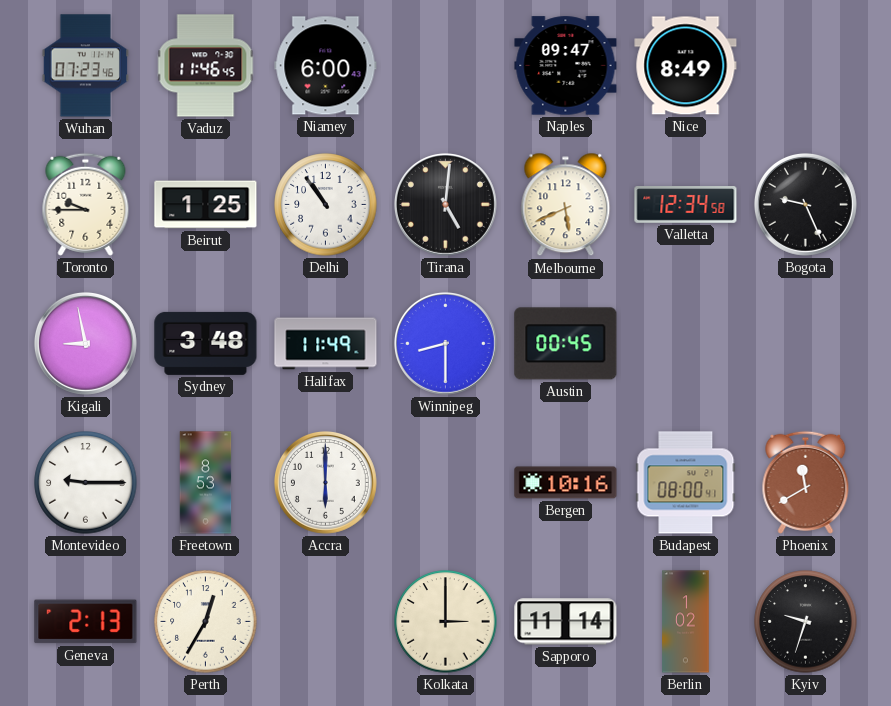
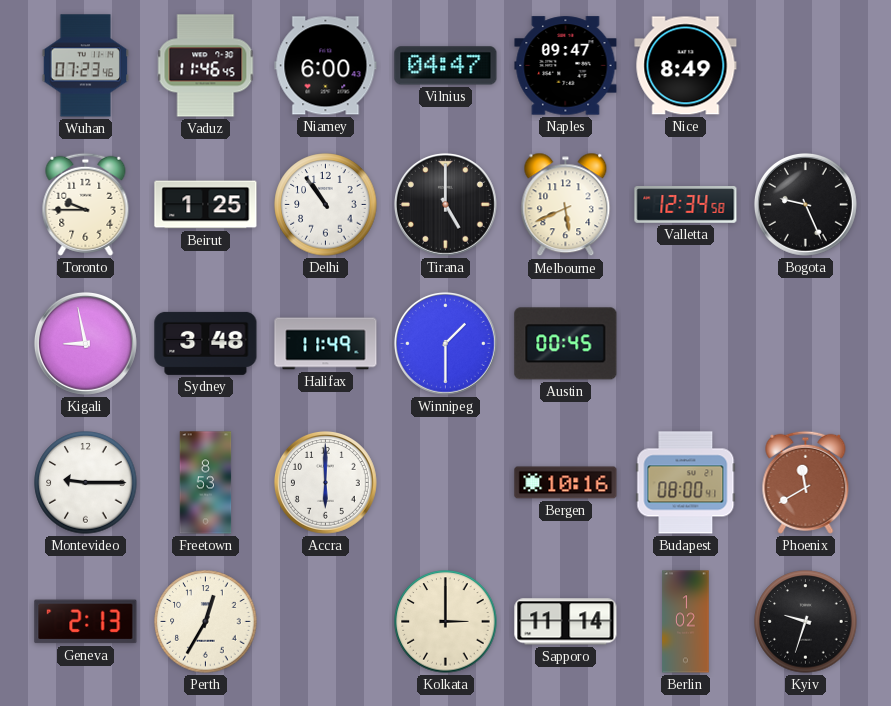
Vilnius: none -> 04:47 (446, 66)
Tirana: 5:01 -> 5:00 (445, 204)
Winnipeg: 8:30 -> 1:30 (445, 343)
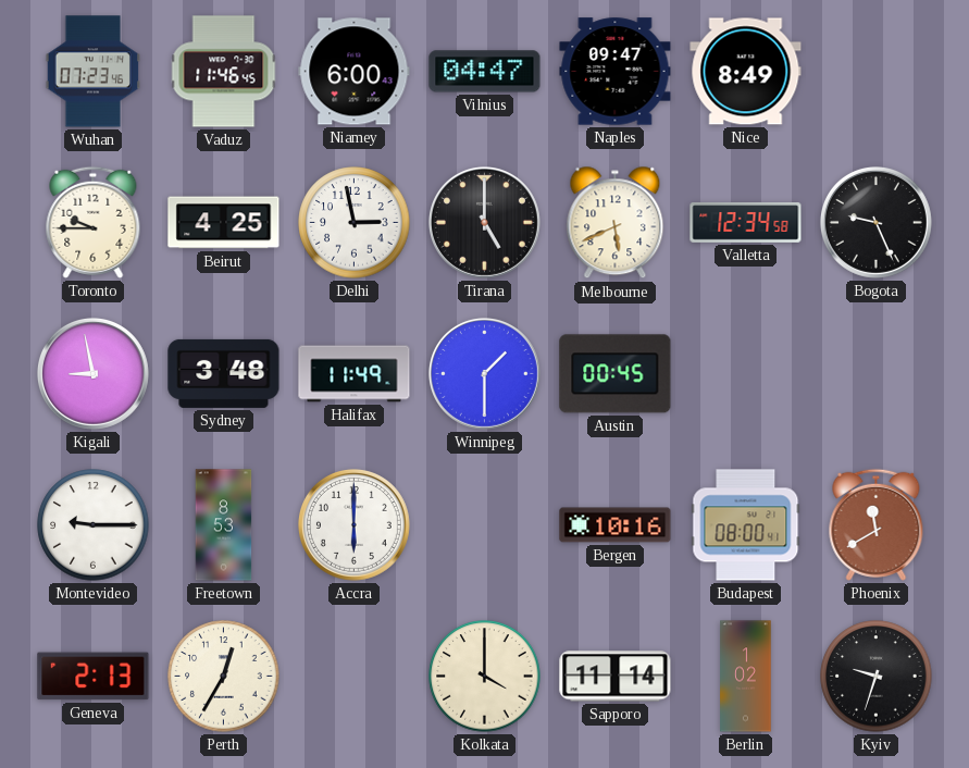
Beirut: 1:25 -> 4:25 (224, 223)
Delhi: 10:54 -> 2:58 (355, 223)
Kolkata: 3:00 -> 4:00 (485, 677)
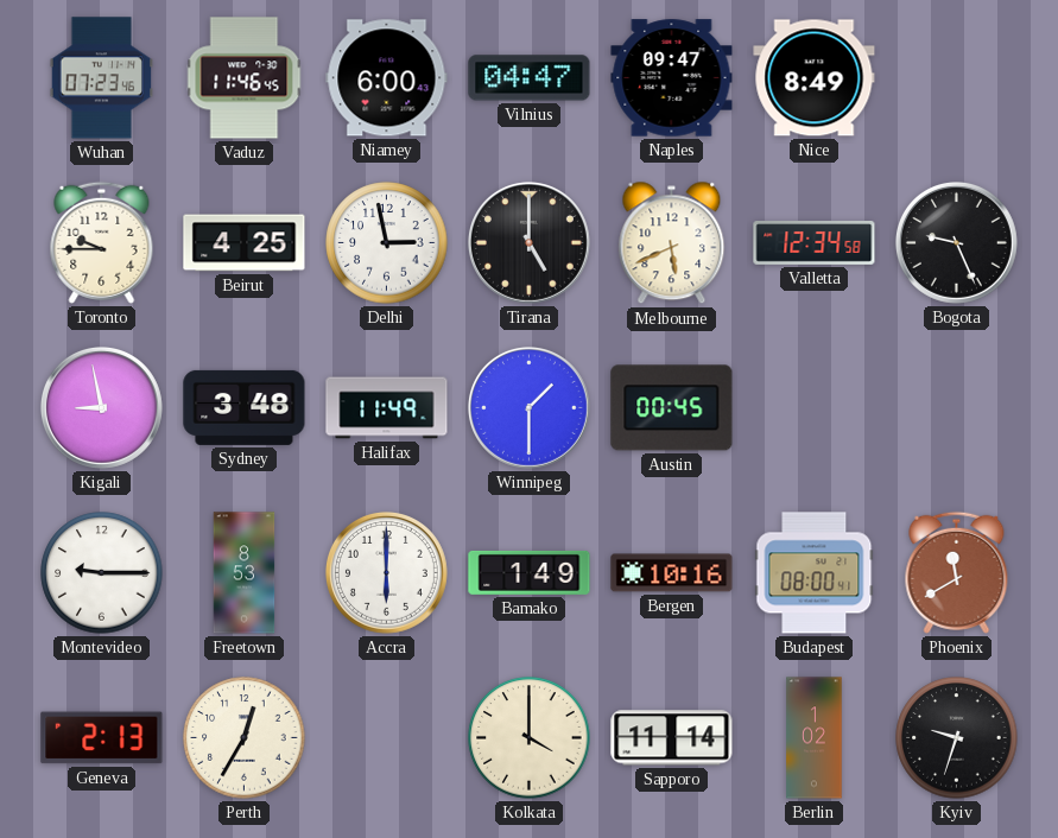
Bamako: none -> 1:49 (530, 572)
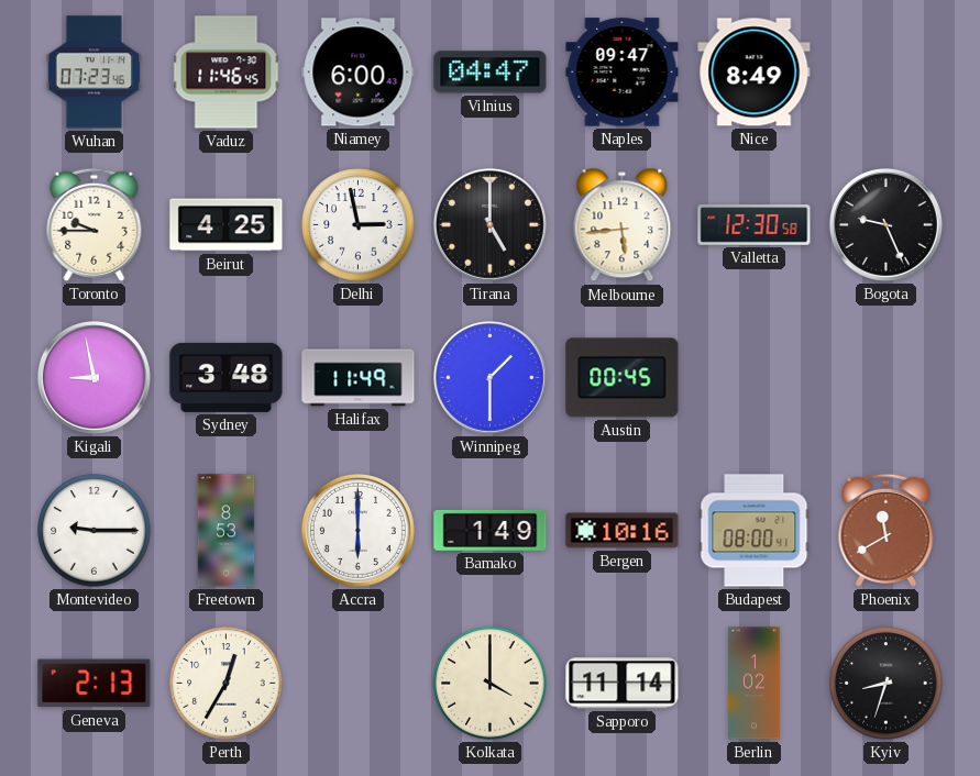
Melbourne: 5:41 -> 5:44 (623, 225)
Valletta: 12:34 -> 12:30 (755, 225)
Kyiv: 9:33 -> 8:33 (887, 684)
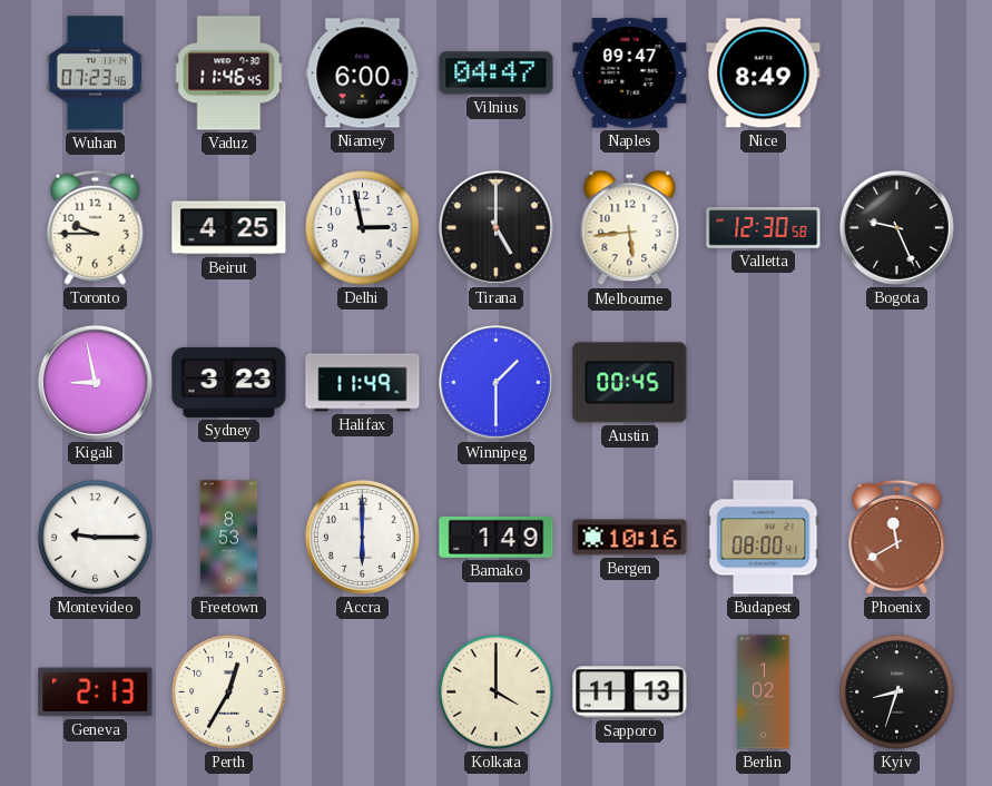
Sydney: 3:48 -> 3:23 (229, 382)
Sapporo: 11:14 -> 11:13 (630, 692)
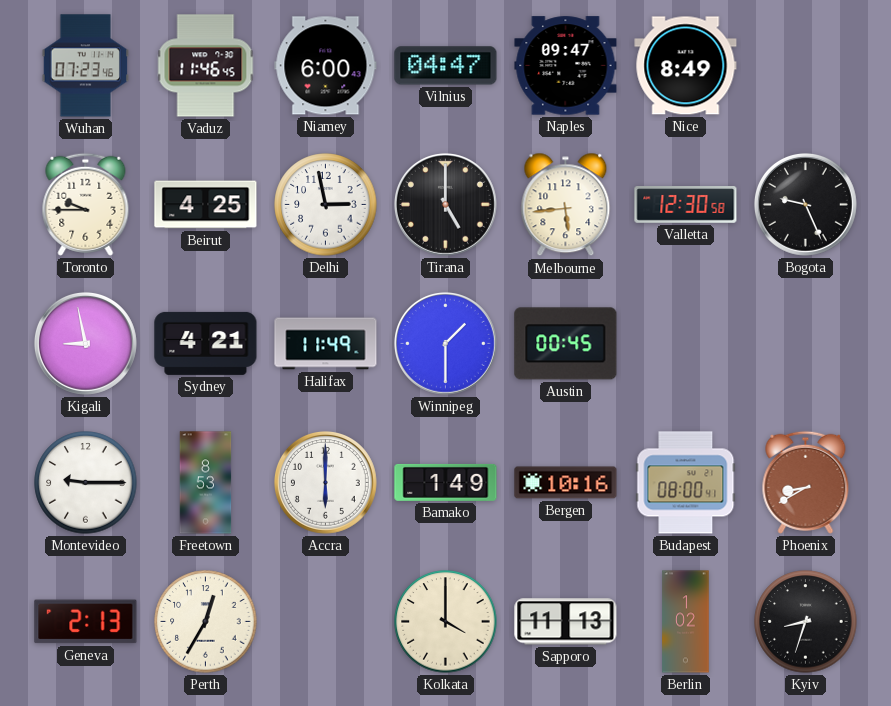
Sydney: 3:23 -> 4:21 (206, 343)
Phoenix: 11:40 -> 8:40 (806, 482)
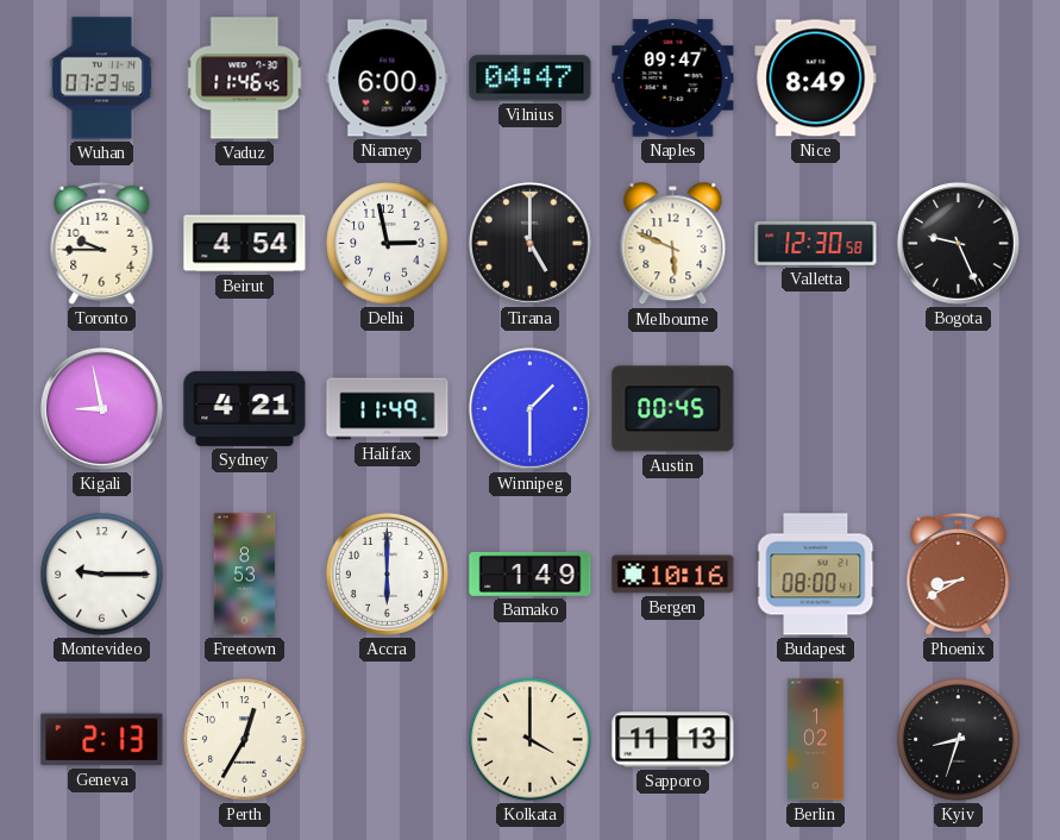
Beirut: 4:25 -> 4:54 (245, 244)
Melbourne: 5:44 -> 5:49 (673, 244)
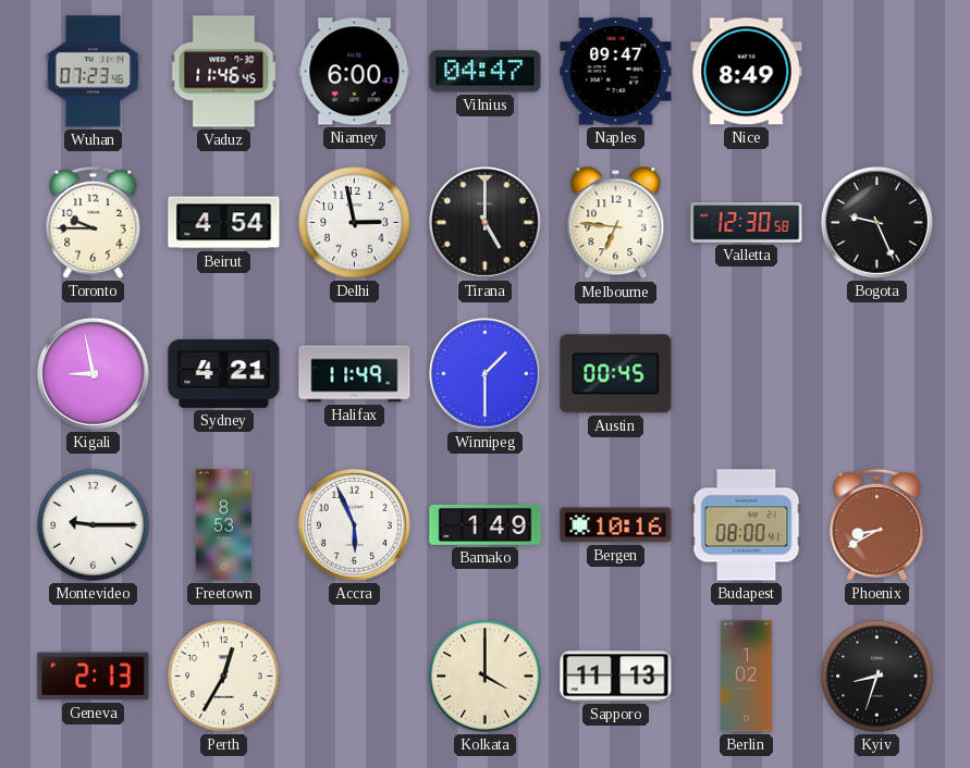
Melbourne: 5:49 -> 6:46 (616, 223)
Accra: 6:00 -> 5:56 (354, 524)
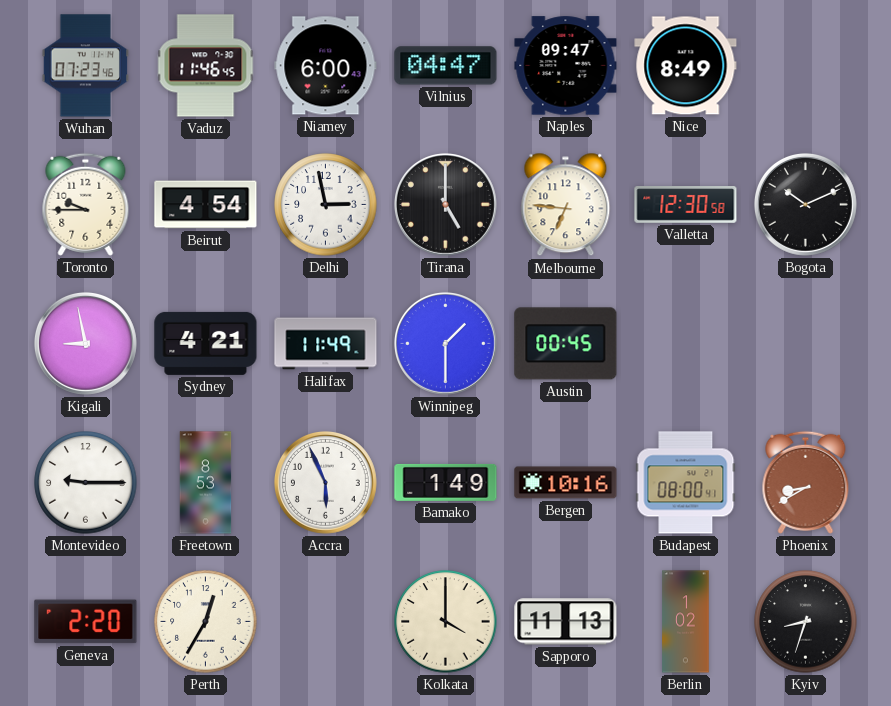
Bogota: 9:26 -> 10:11 (805, 204)
Geneva: 2:13 -> 2:20 (86, 622)
